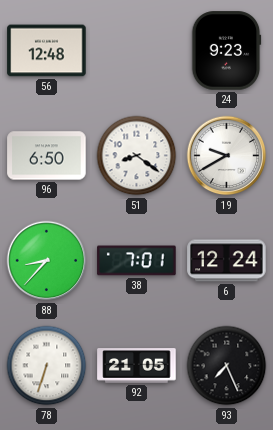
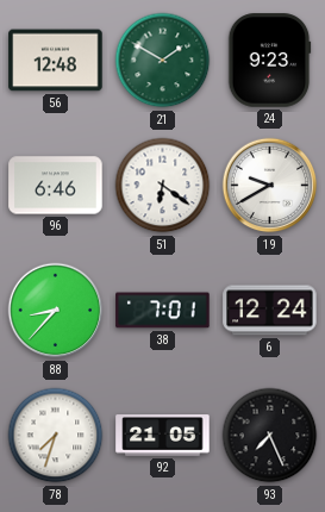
21: none -> 1:50 (163, 61)
96: 6:50 -> 6:46 (56, 186)
51: 8:21 -> 6:21 (163, 186)
78: 6:33 -> 7:33 (56, 436)
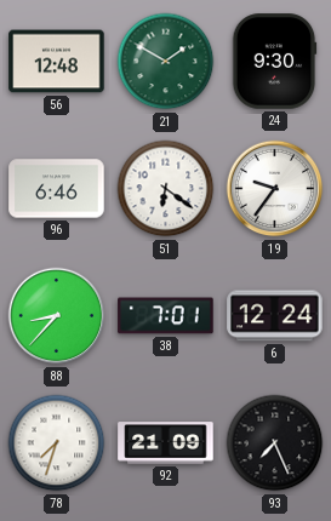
24: 9:23 -> 9:30 (274, 62)
19: 9:40 -> 9:36 (275, 189)
92: 21:05 -> 21:09 (166, 443)
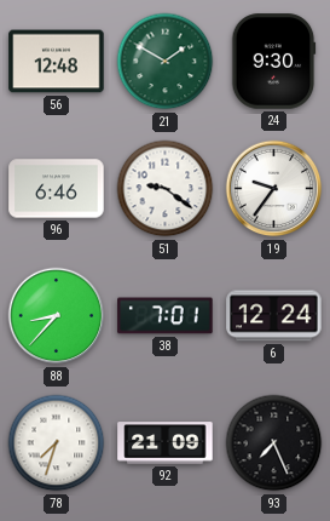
51: 6:21 -> 9:21 (166, 189)
